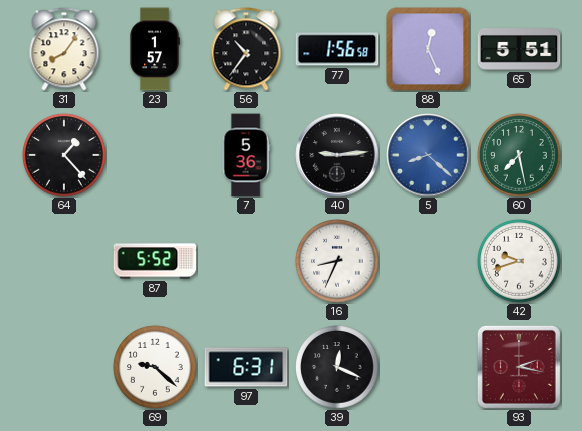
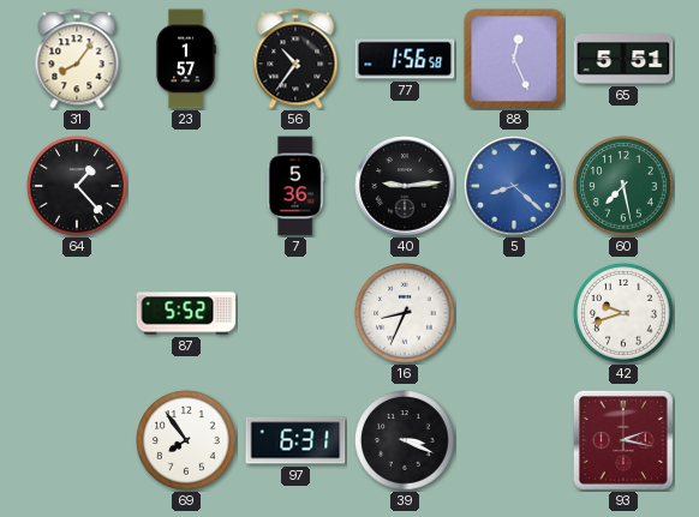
69: 9:22 -> 7:54 (186, 440)
39: 12:19 -> 3:19 (405, 440)
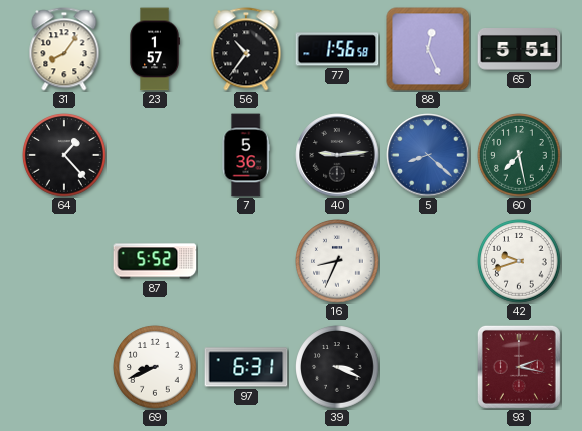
69: 7:54 -> 8:41 (155, 367)
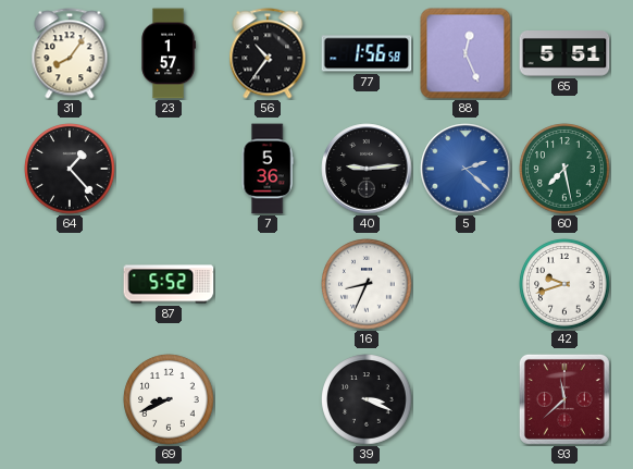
5: 8:22 -> 2:22 (466, 169)
97: 6:31 -> none (246, 367)
93: 2:17 -> 11:38 (564, 399)
